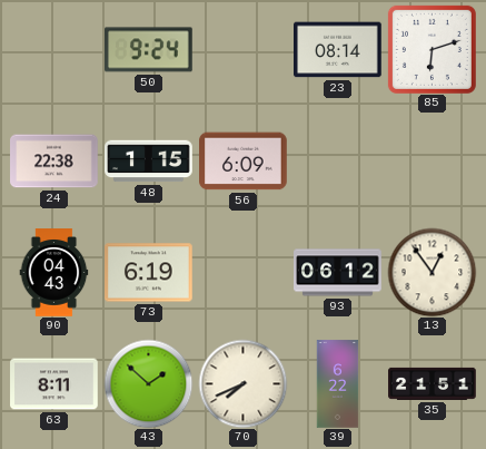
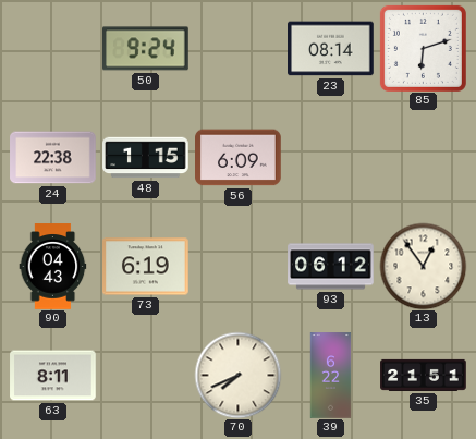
43: 1:52 -> none (148, 383)
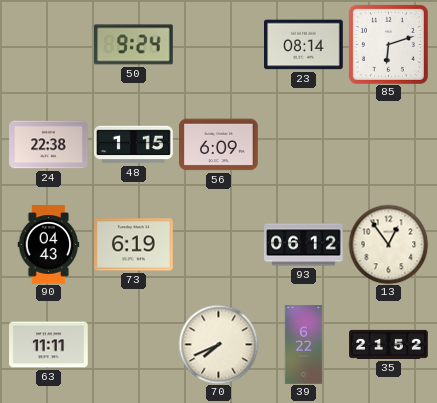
63: 8:11 -> 11:11 (49, 345)
35: 21:51 -> 21:52 (389, 344)
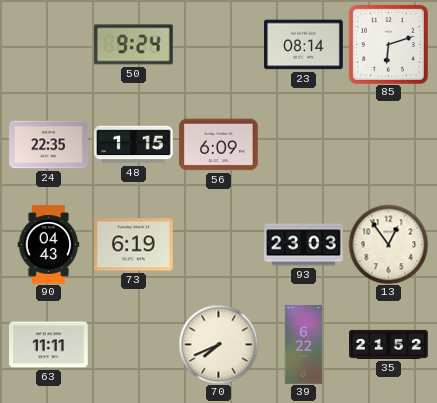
24: 22:38 -> 22:35 (49, 145)
93: 06:12 -> 23:03 (304, 245)
